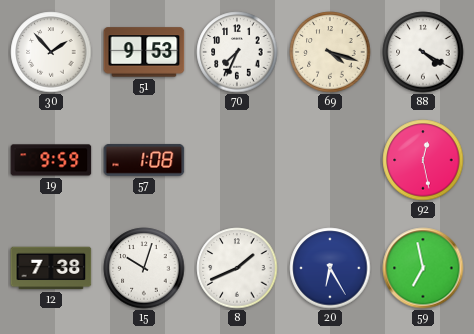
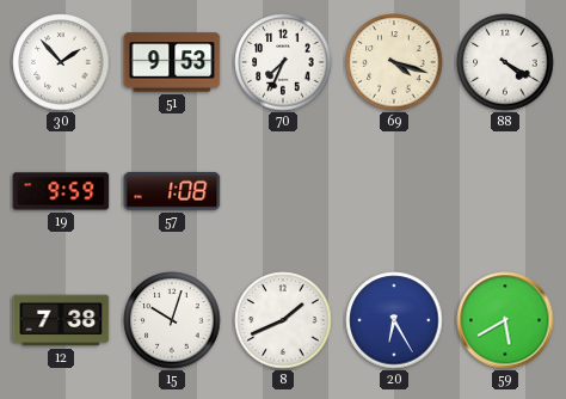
92: 12:28 -> none (423, 160)
59: 6:58 -> 5:40 (505, 320)
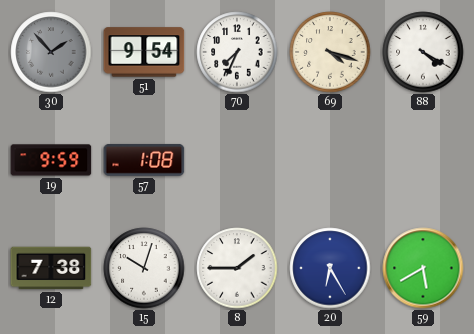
30 dial: white -> grey (51, 52)
51: 9:53 -> 9:54 (144, 52)
8: 1:41 -> 1:45 (237, 268)
